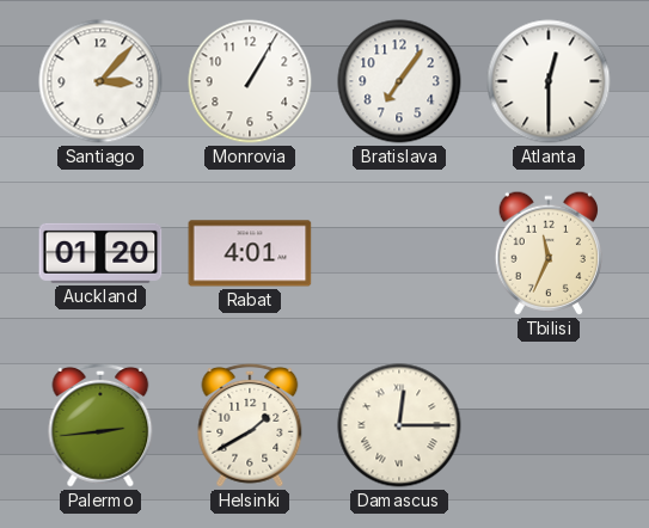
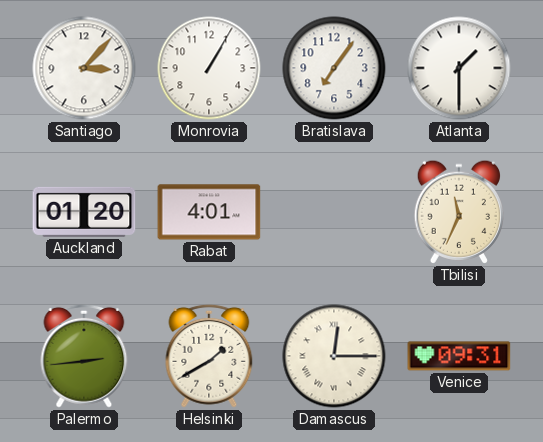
Atlanta: 12:30 -> 1:30 (459, 68)
Venice: none -> 09:31 (459, 356)
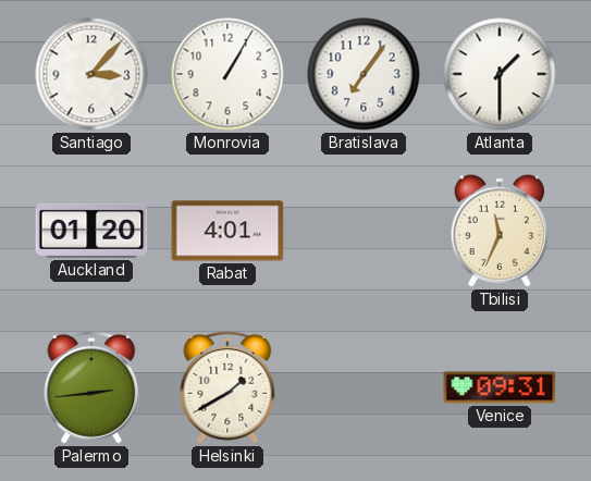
Damascus: 12:15 -> none (334, 356)
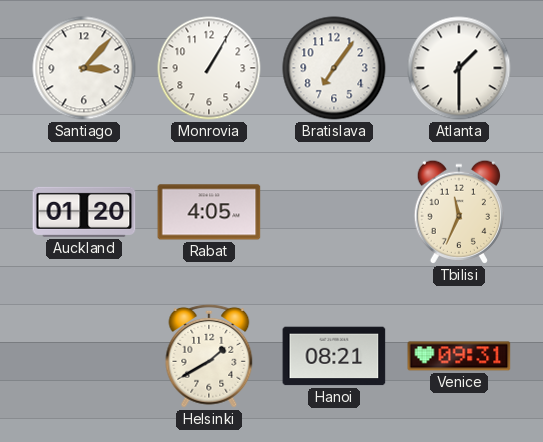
Rabat: 4:01 -> 4:05 (209, 212)
Palermo: 2:44 -> none (91, 387)
Hanoi: none -> 08:21 (334, 356)
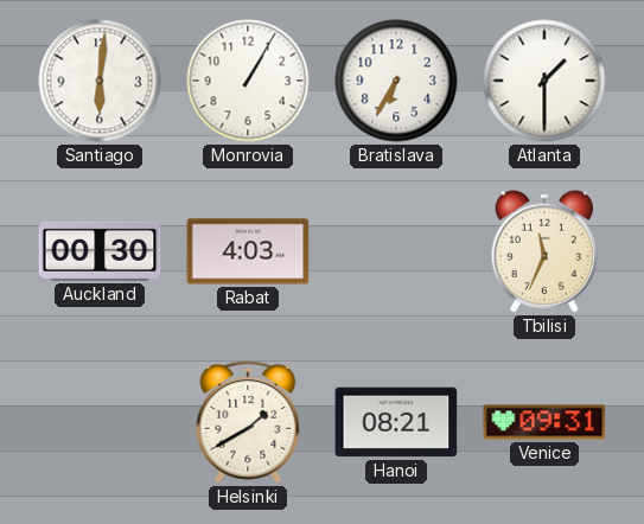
Santiago: 3:07 -> 6:01 (100, 81)
Bratislava: 7:06 -> 6:35 (396, 81)
Auckland: 01:20 -> 00:30 (100, 251)
Rabat: 4:05 -> 4:03 (248, 251)
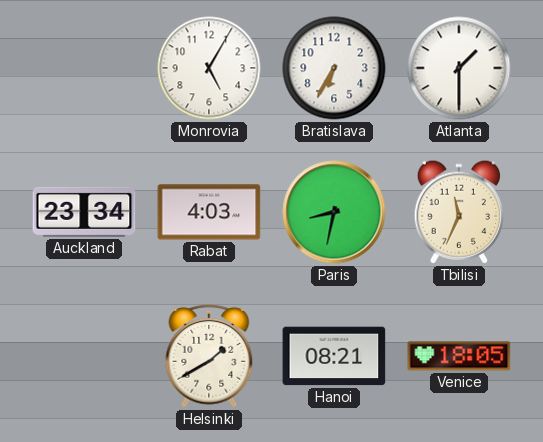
Santiago: 6:01 -> none (100, 81)
Monrovia: 1:05 -> 5:05 (209, 68)
Auckland: 00:30 -> 23:34 (84, 212)
Paris: none -> 8:32 (334, 212)
Venice: 09:31 -> 18:05 (459, 356)
